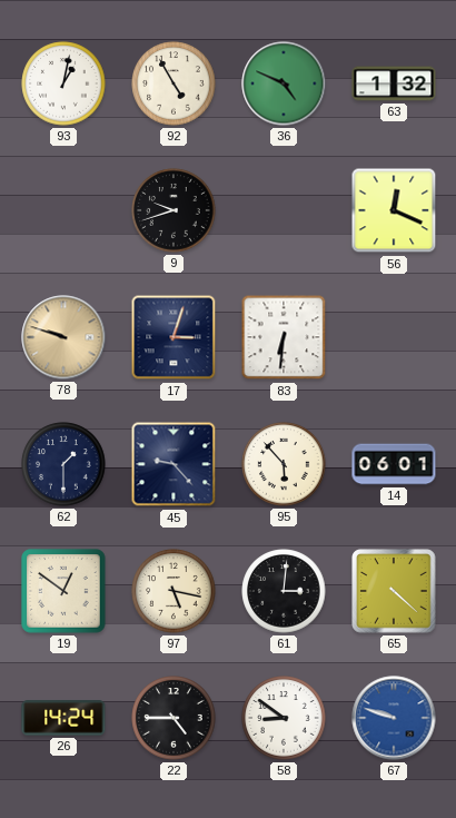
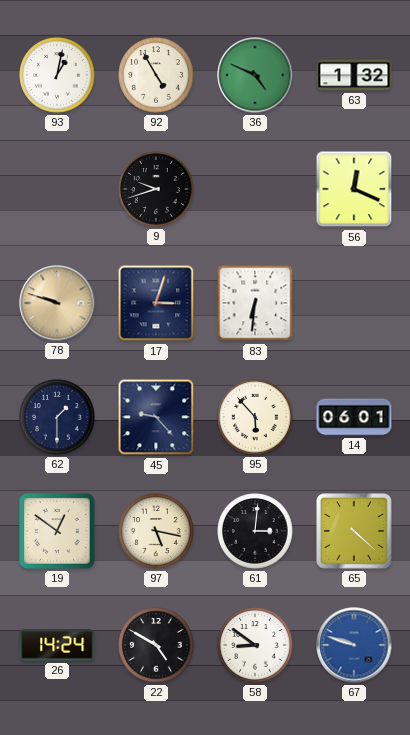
22: 4:45 -> 4:50 (156, 645)
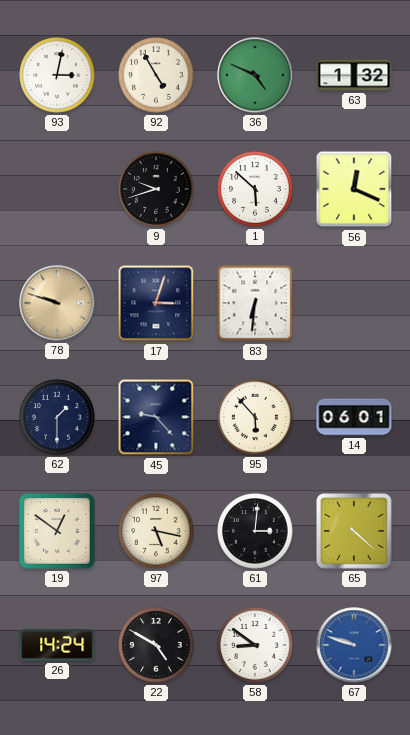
93: 1:02 -> 3:02 (57, 75)
1: none -> 5:52 (255, 189)
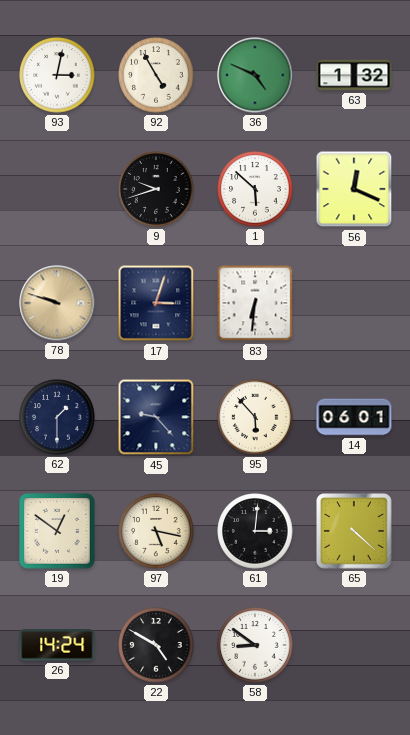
67: 9:48 -> none (354, 645)
